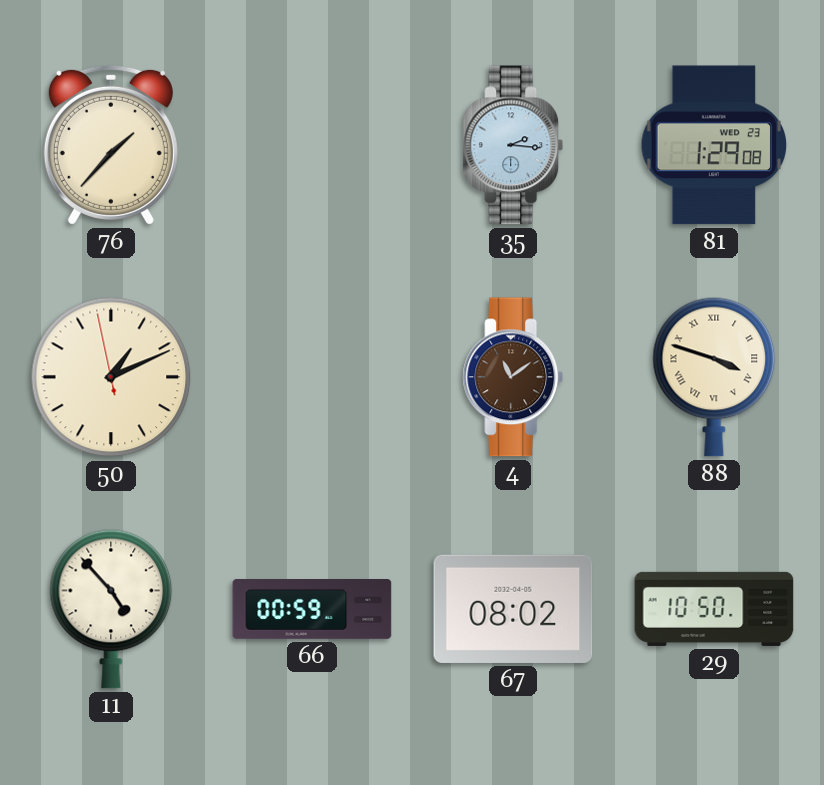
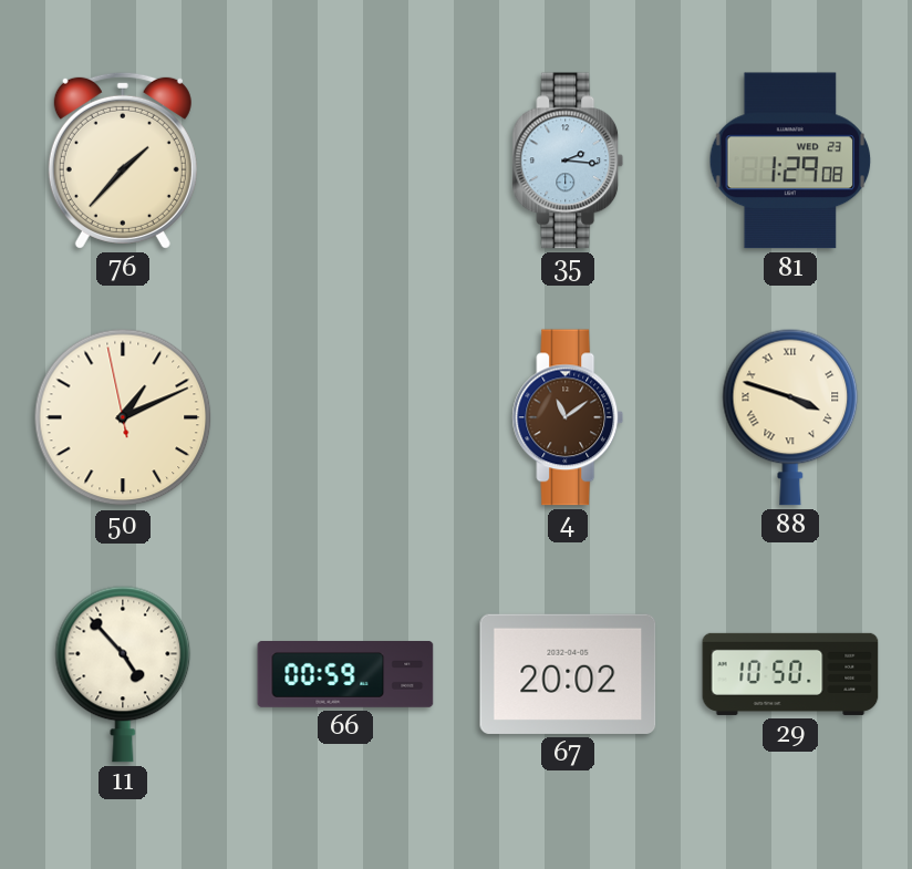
67: 08:02 -> 20:02 (568, 674)
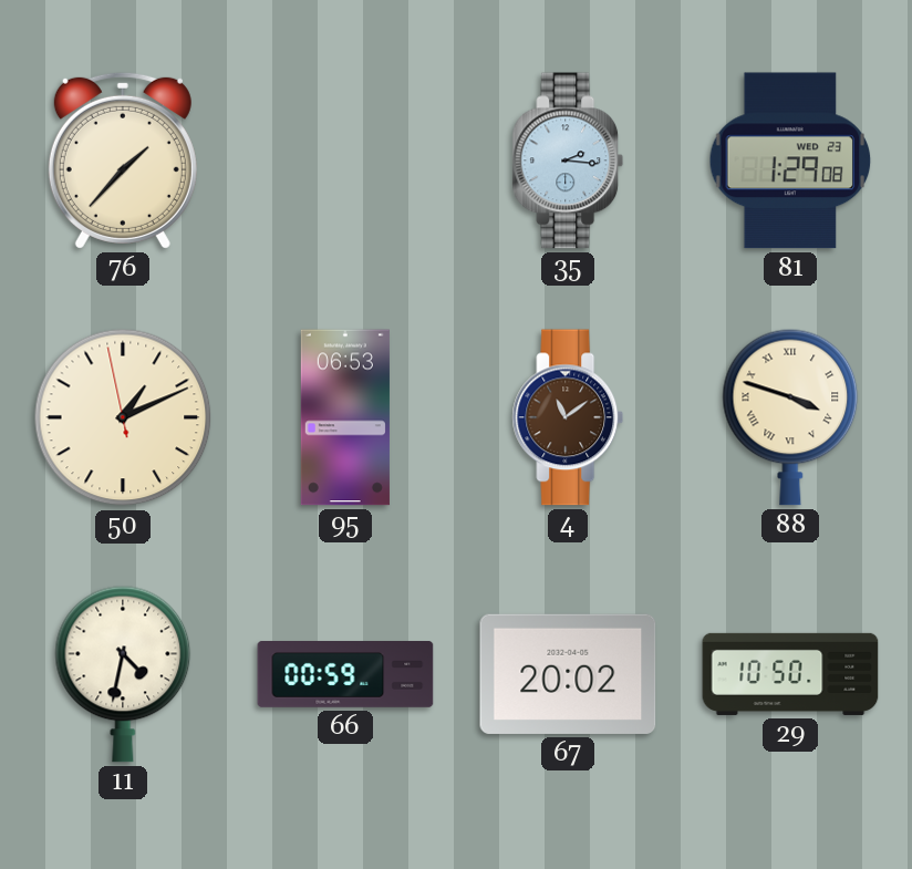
95: none -> 06:53 (345, 417)
11: 4:53 -> 4:32 (123, 674)
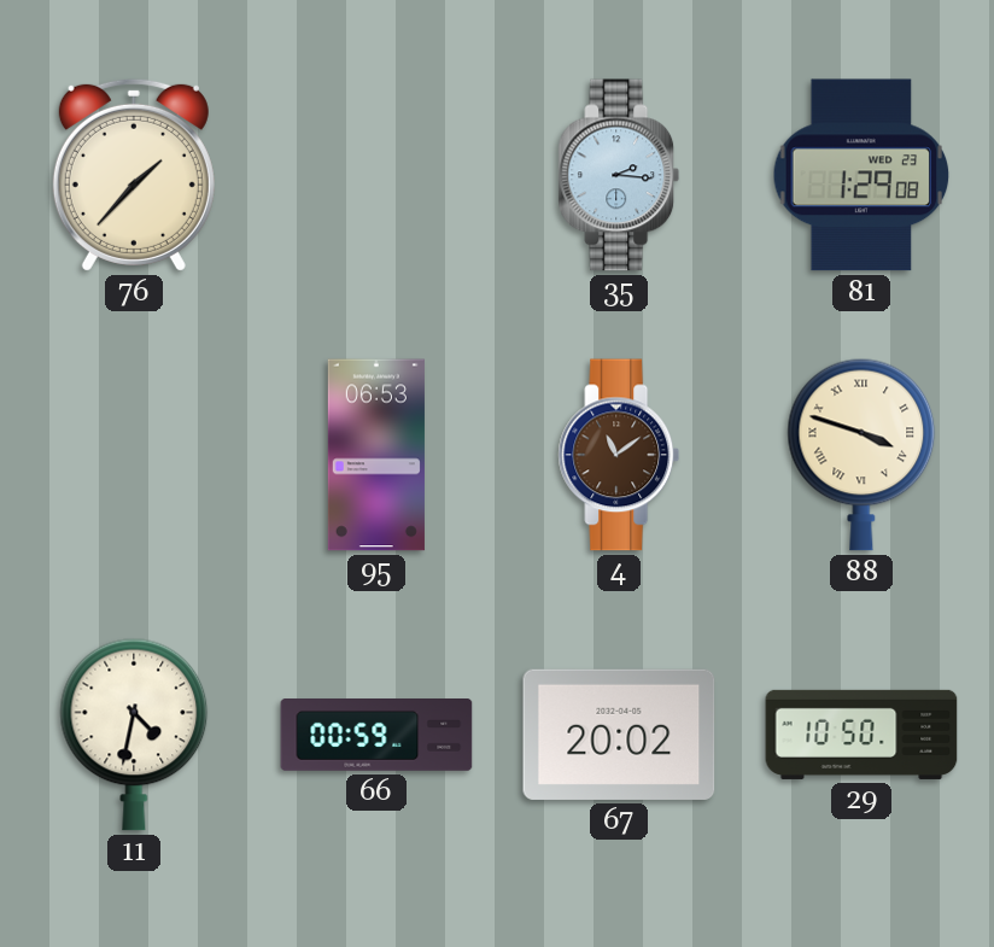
50: 1:10 -> none (123, 417)
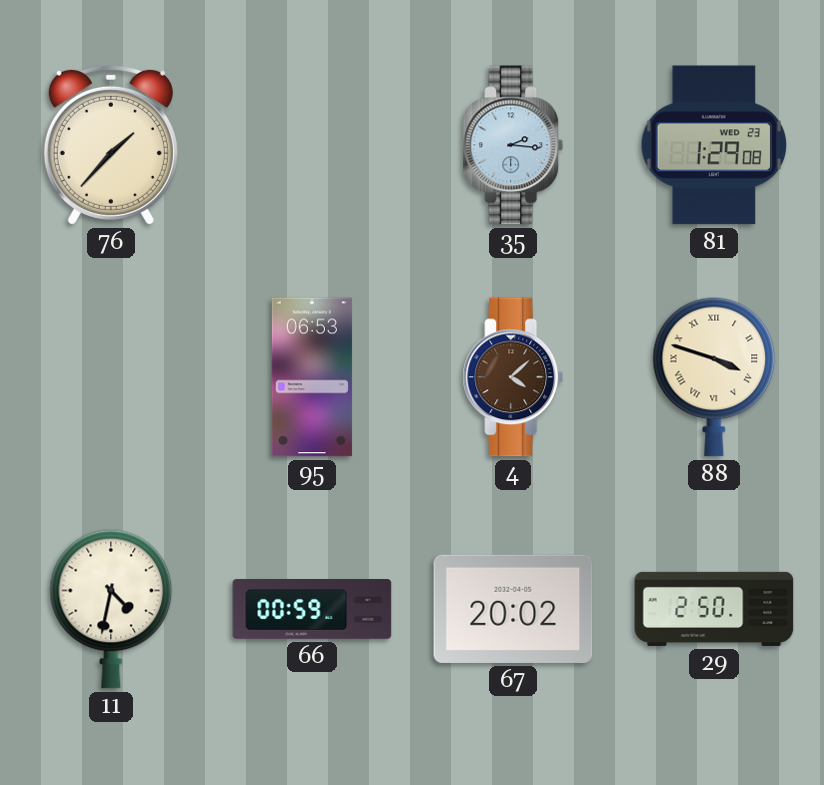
4: 11:09 -> 4:08 (513, 377)
29: 10:50 -> 2:50 (714, 609)
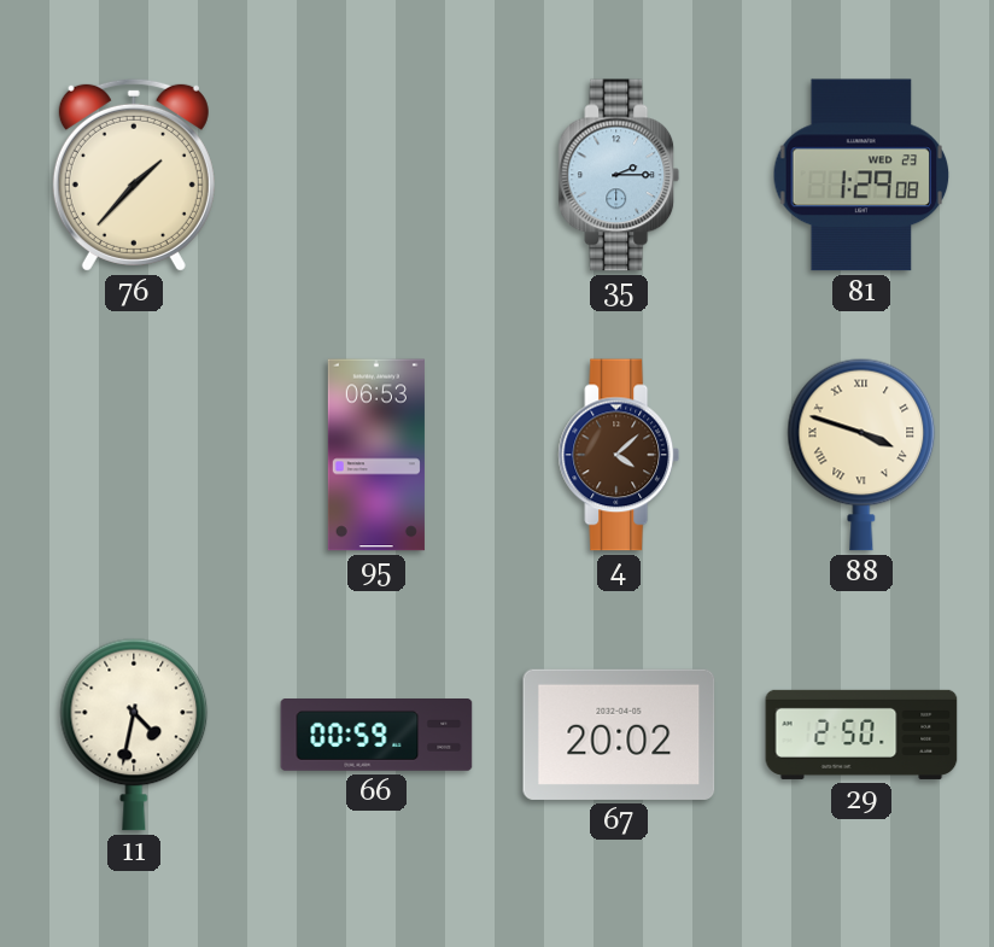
35: 2:16 -> 2:15 (619, 175)
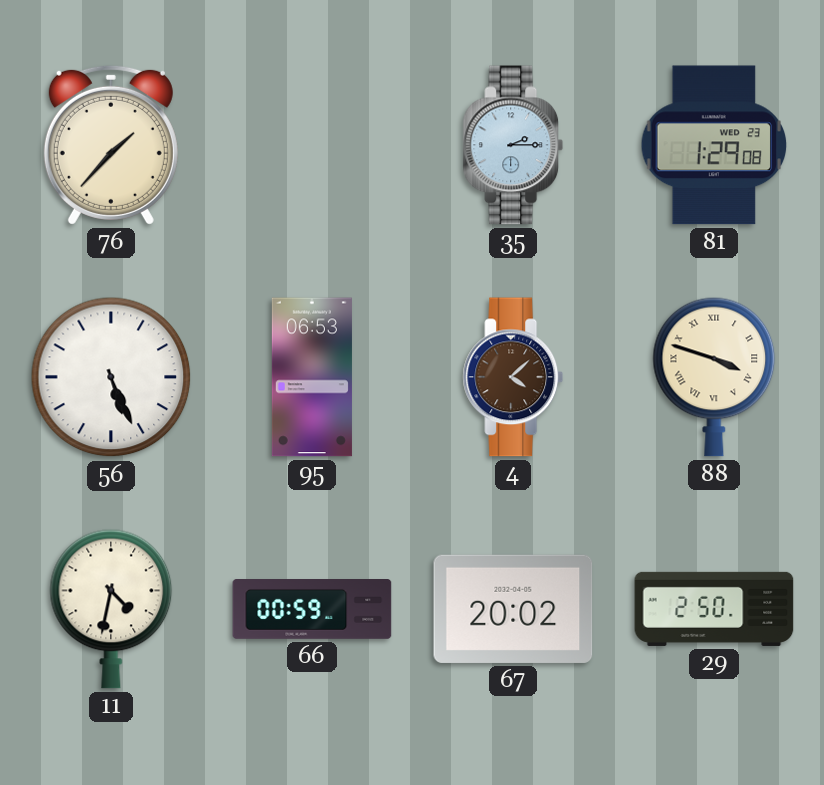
56: none -> 5:26 (111, 377)
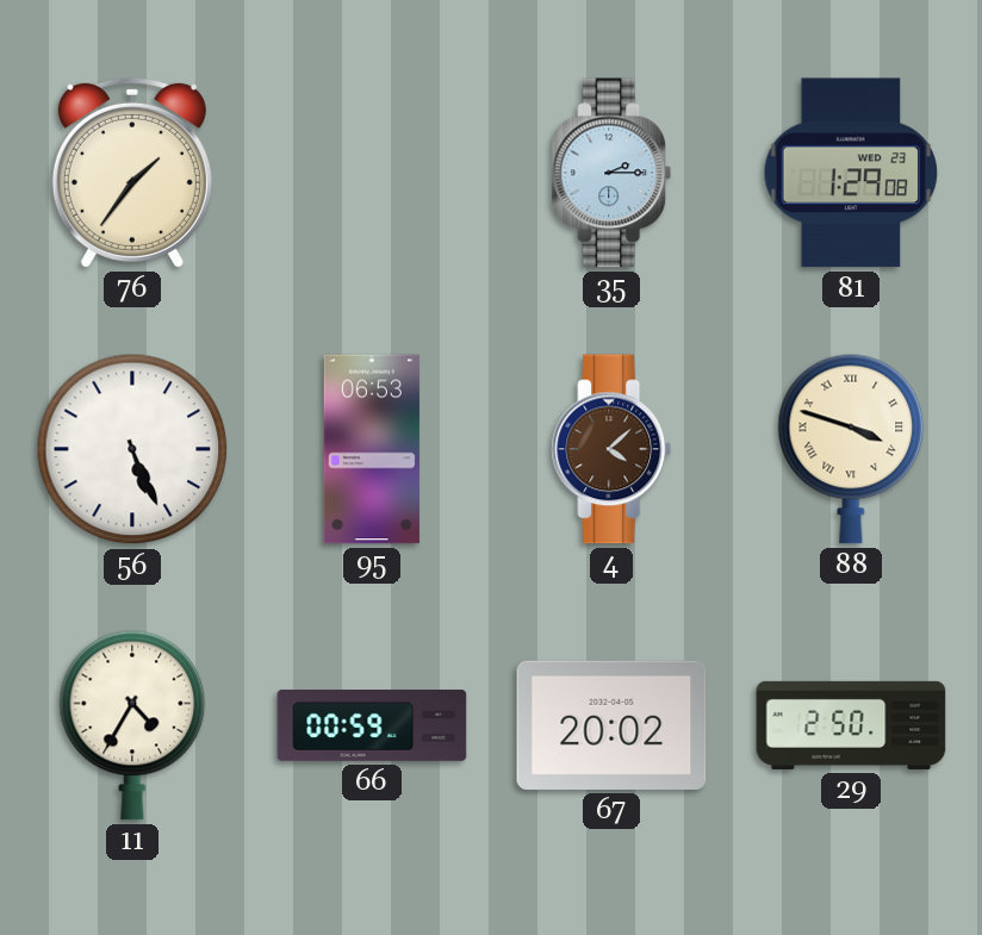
76: 1:37 -> 1:36 (132, 173)
11: 4:32 -> 4:35 (132, 725)
